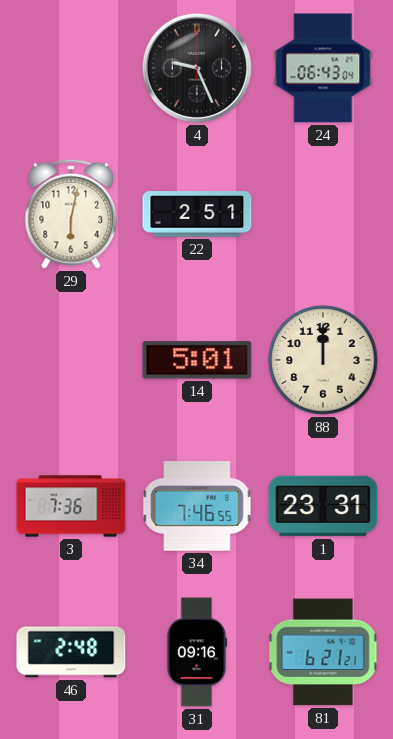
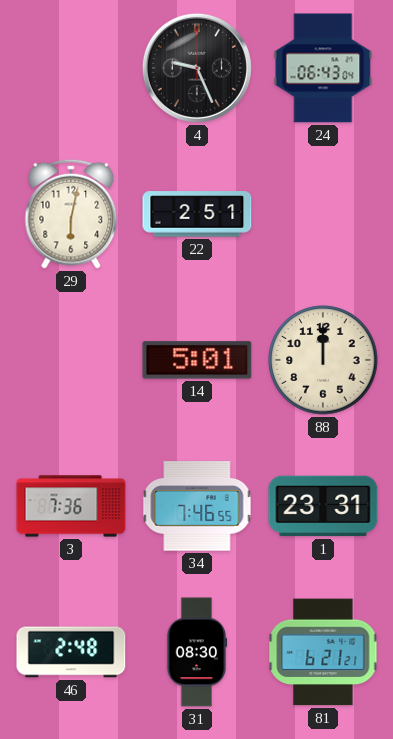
31: 09:16 -> 08:30 (197, 652)
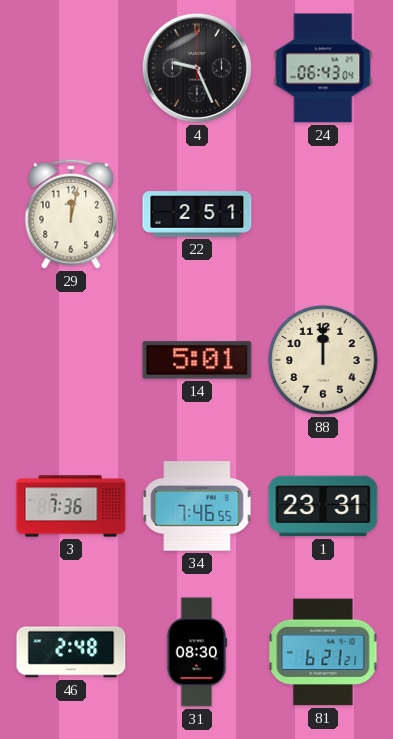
29: 6:02 -> 12:02 (71, 214)
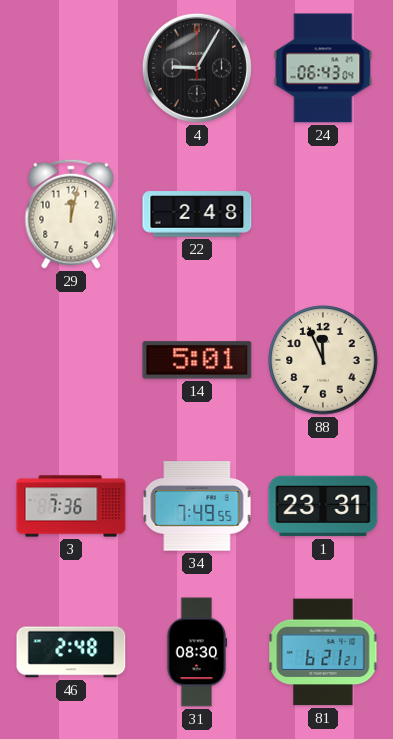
4: 9:26 -> 9:05 (197, 68)
22: 2:51 -> 2:48 (197, 214)
88: 12:00 -> 11:56 (323, 360)
34: 7:46 -> 7:49 (197, 506)
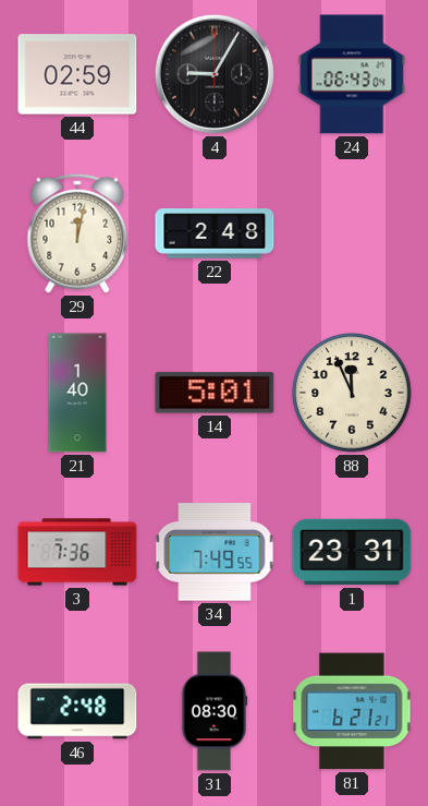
44: none -> 02:59 (77, 74)
21: none -> 1:40 (77, 393)
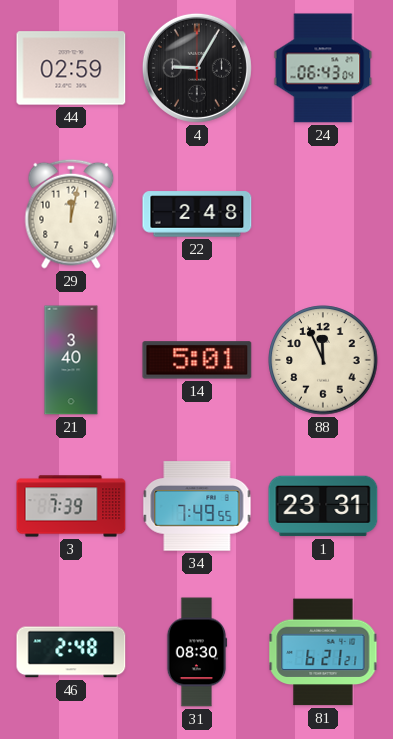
21: 1:40 -> 3:40 (71, 360)
3: 7:36 -> 7:39 (71, 506)
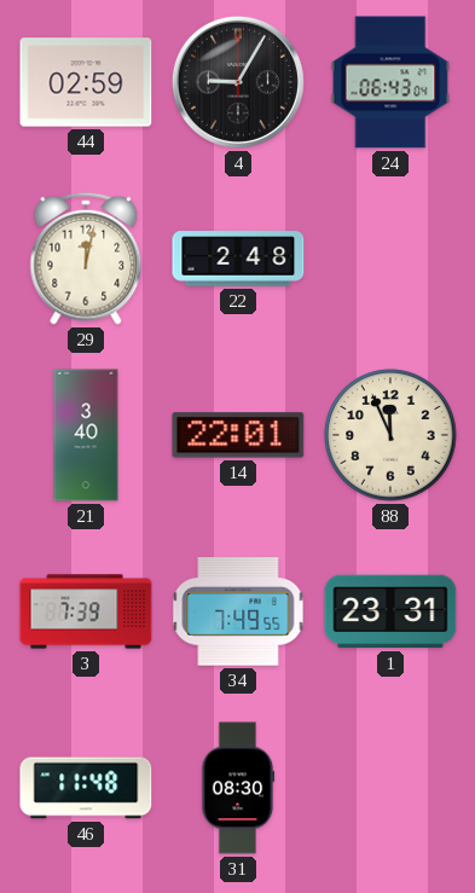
14: 5:01 -> 22:01 (238, 435)
46: 2:48 -> 11:48 (86, 788)
81: 6:21 -> none (323, 652)
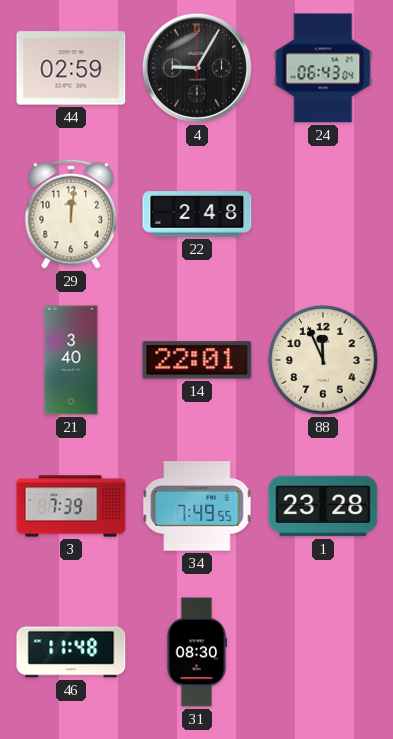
29: 12:02 -> 12:01 (71, 214)
1: 23:31 -> 23:28 (323, 506)
